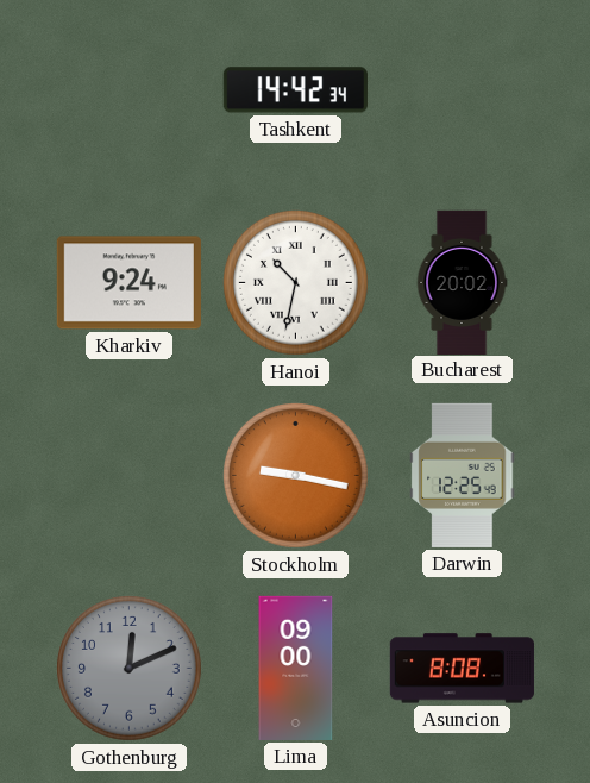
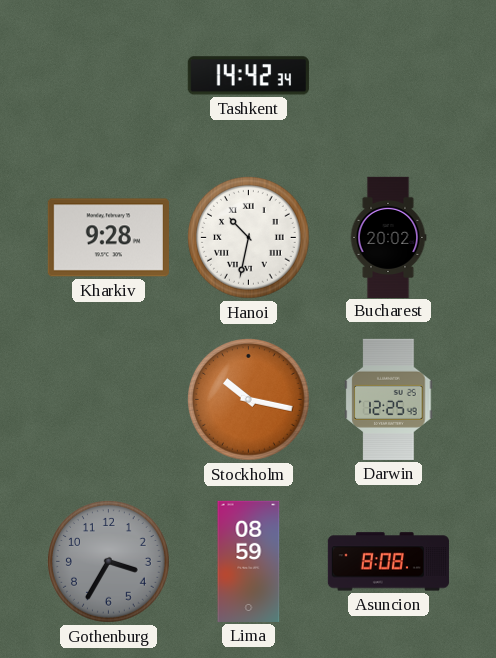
Kharkiv: 9:24 -> 9:28 (108, 238)
Stockholm: 9:17 -> 10:17 (249, 400)
Gothenburg: 12:11 -> 3:35 (109, 562)
Lima: 09:00 -> 08:59 (249, 561)
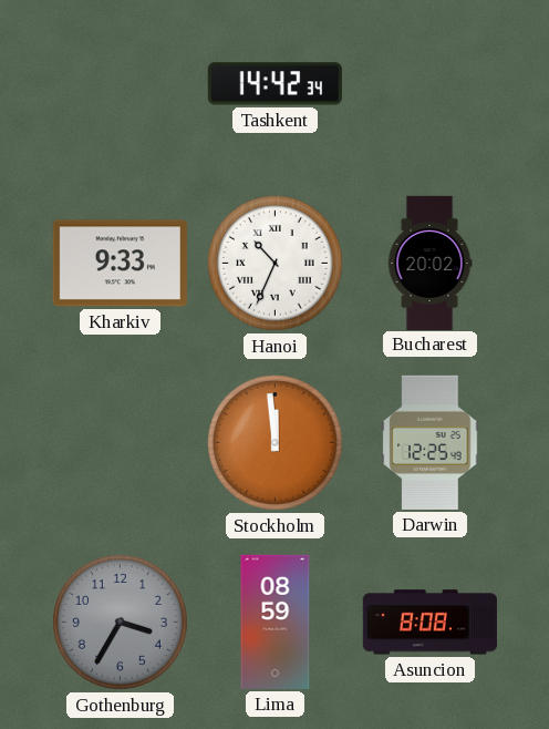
Kharkiv: 9:28 -> 9:33 (120, 264)
Hanoi: 10:32 -> 10:34 (276, 264)
Stockholm: 10:17 -> 11:59 (276, 443)
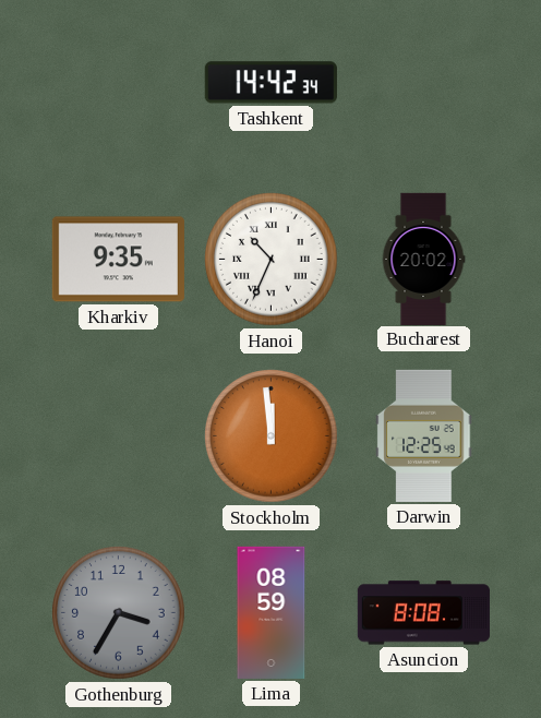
Kharkiv: 9:33 -> 9:35 (118, 260)
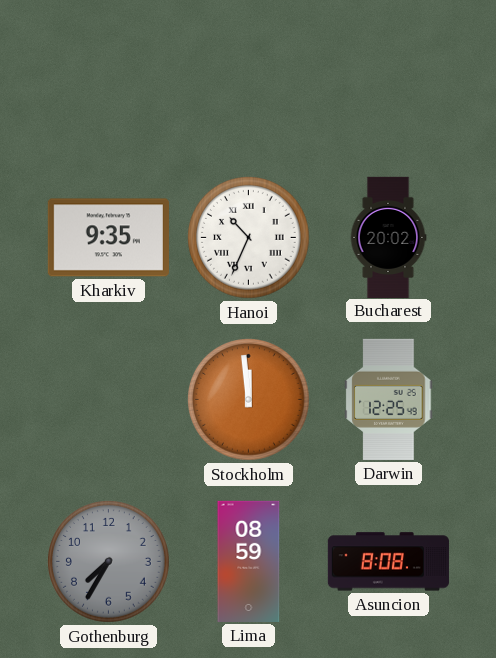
Tashkent: 14:42 -> none (270, 83)
Gothenburg: 3:35 -> 7:35 (109, 562)
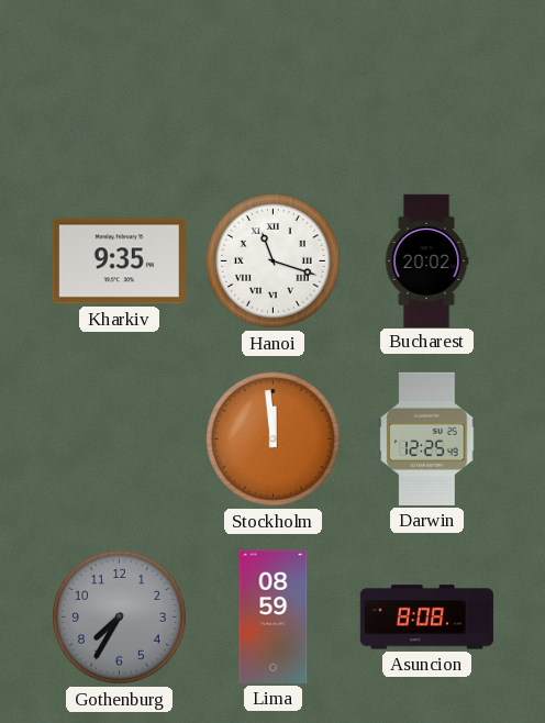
Hanoi: 10:34 -> 11:18 (274, 262)
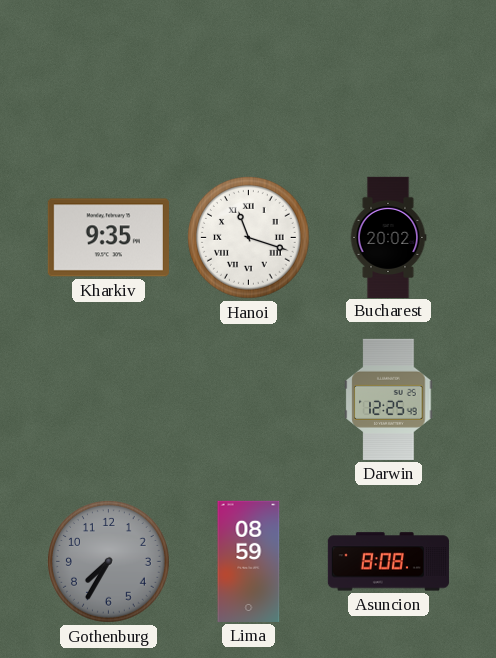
Stockholm: 11:59 -> none (274, 440)
